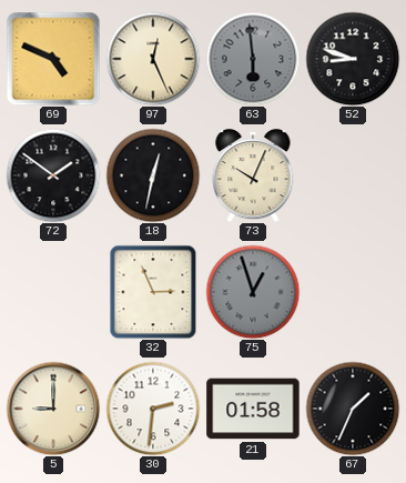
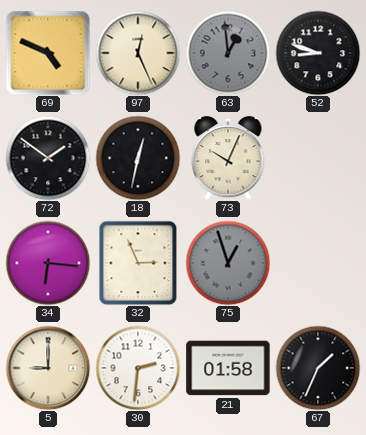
63: 5:59 -> 12:59 (228, 53)
34: none -> 6:16 (48, 263)
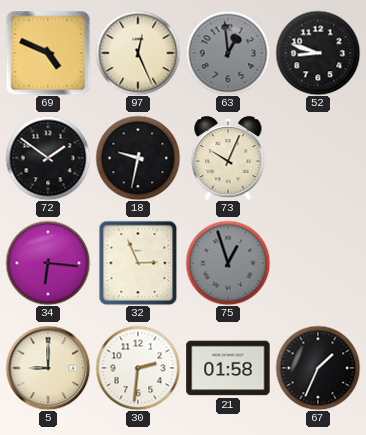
18: 12:32 -> 9:32 (138, 158)
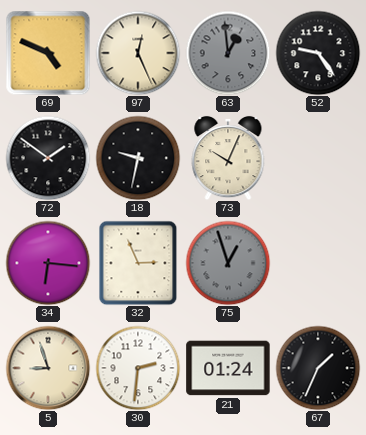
52: 8:48 -> 9:24 (318, 53)
5: 9:00 -> 8:57 (48, 368)
21: 01:58 -> 01:24 (228, 368)
